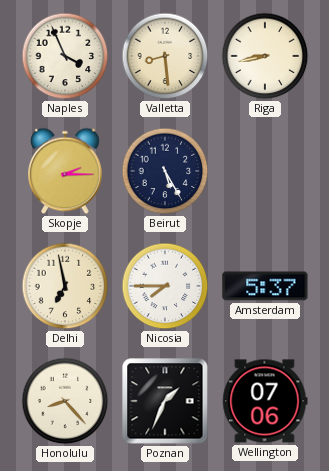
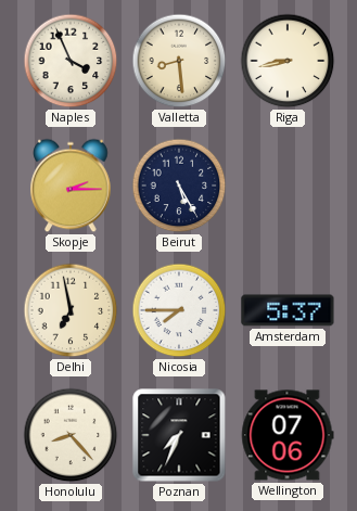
Poznan: 1:34 -> 7:34 (179, 435)
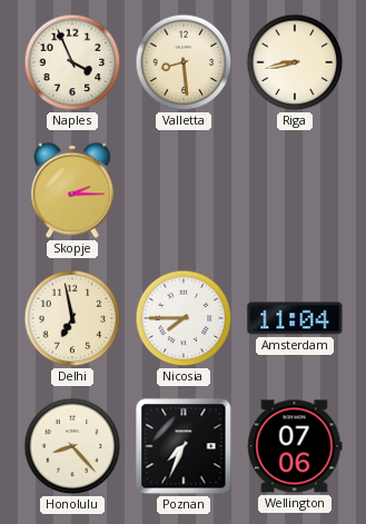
Beirut: 5:25 -> none (179, 186)
Amsterdam: 5:37 -> 11:04 (295, 318)
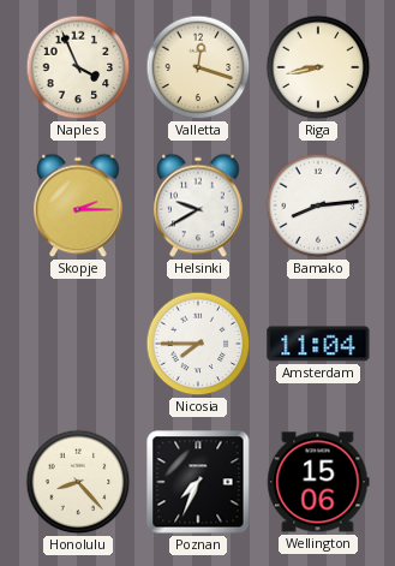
Valletta: 8:29 -> 12:18 (198, 67)
Helsinki: none -> 9:40 (198, 205)
Bamako: none -> 8:14 (318, 205)
Delhi: 6:58 -> none (72, 318)
Wellington: 07:06 -> 15:06 (318, 482)
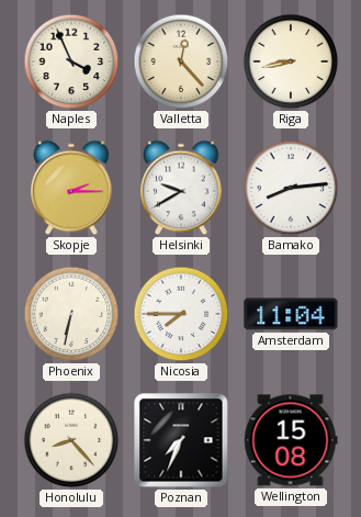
Valletta: 12:18 -> 12:23 (181, 61)
Phoenix: none -> 6:32 (71, 314)
Wellington: 15:06 -> 15:08 (291, 440)
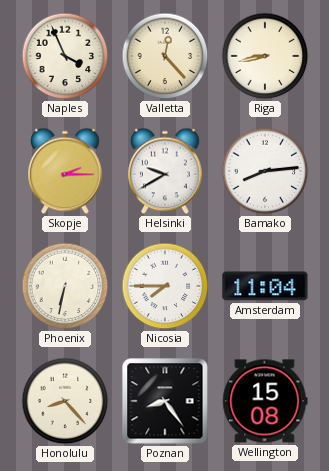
Poznan: 7:34 -> 8:24 (165, 401)
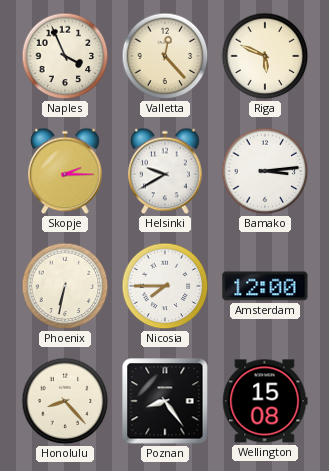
Riga: 8:43 -> 5:49 (265, 56)
Bamako: 8:14 -> 3:14 (265, 171)
Amsterdam: 11:04 -> 12:00 (265, 286)
